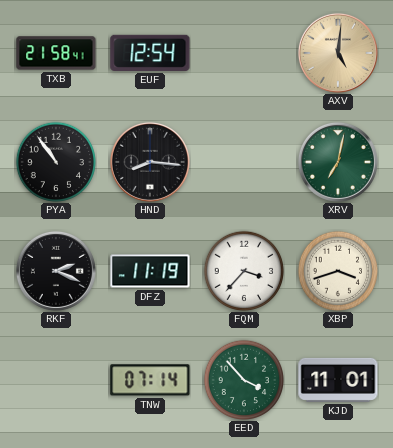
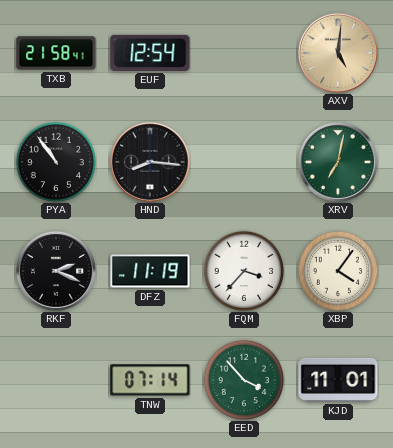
XBP: 3:42 -> 4:06 (337, 270)
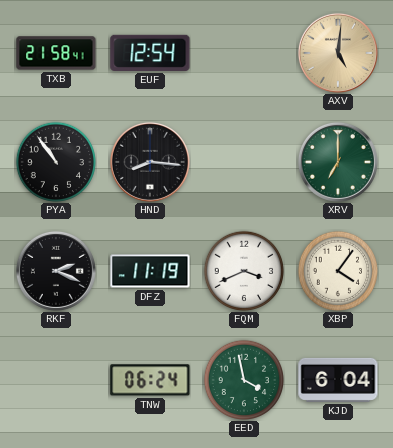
XRV: 7:02 -> 7:00 (338, 162)
FQM: 3:37 -> 3:41 (243, 270)
TNW: 07:14 -> 06:24 (150, 380)
EED: 3:53 -> 3:58 (243, 379)
KJD: 11:01 -> 6:04 (338, 380)
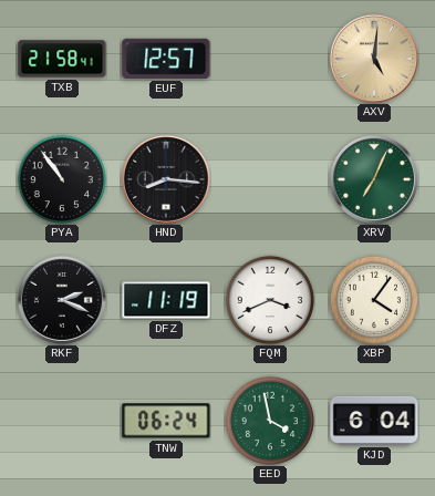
EUF: 12:54 -> 12:57 (166, 59)
XRV: 7:00 -> 7:04 (374, 179)
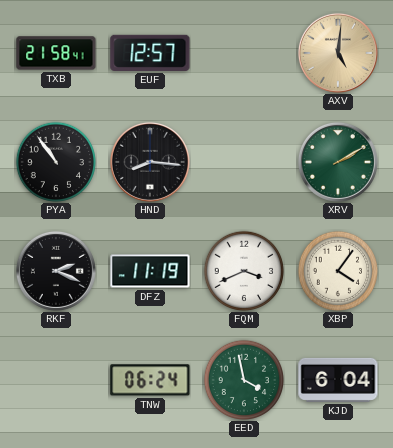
XRV: 7:04 -> 2:10 (338, 162)
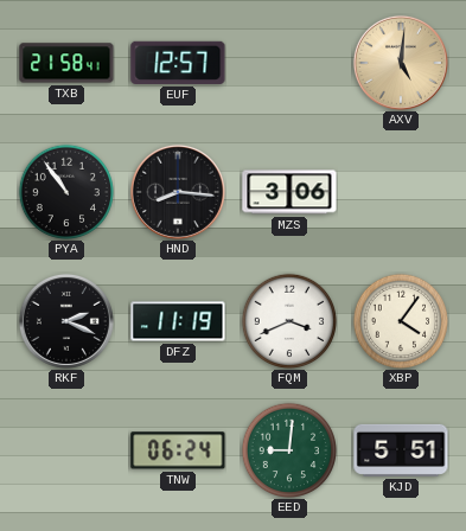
MZS: none -> 3:06 (289, 192)
XRV: 2:10 -> none (338, 162)
EED: 3:58 -> 9:01 (288, 449)
KJD: 6:04 -> 5:51 (401, 450)
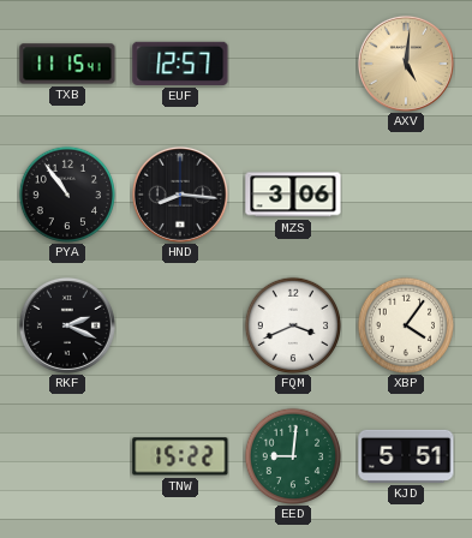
TXB: 21:58 -> 11:15 (67, 64)
DFZ: 11:19 -> none (178, 321)
TNW: 06:24 -> 15:22 (180, 456)
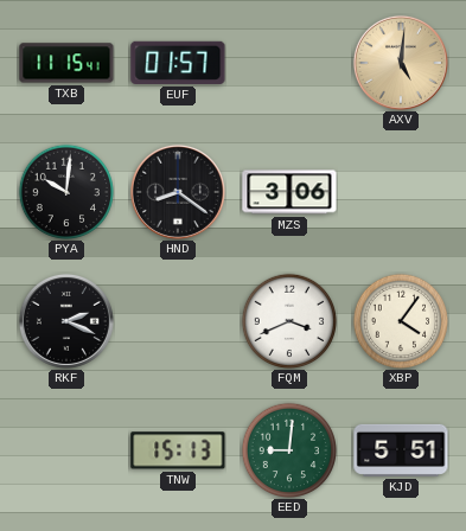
EUF: 12:57 -> 01:57 (178, 63)
PYA: 10:54 -> 10:01 (65, 191)
HND: 8:16 -> 8:21 (178, 192)
TNW: 15:22 -> 15:13 (178, 450)
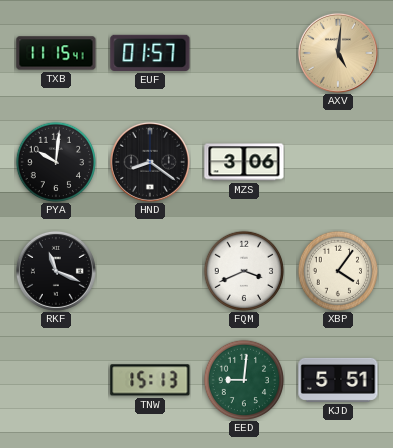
RKF: 2:19 -> 11:19 (56, 271)
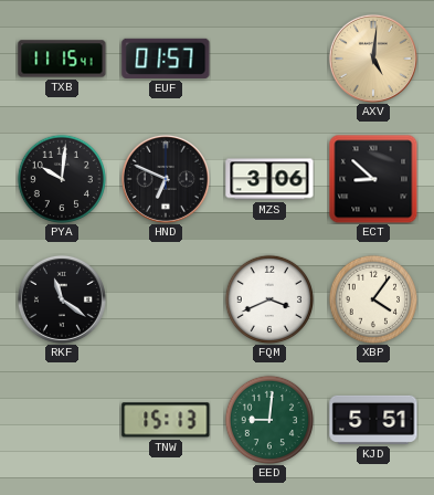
HND: 8:21 -> 6:49 (166, 179)
ECT: none -> 8:52 (373, 179)
RKF: 11:19 -> 11:21 (62, 299)
